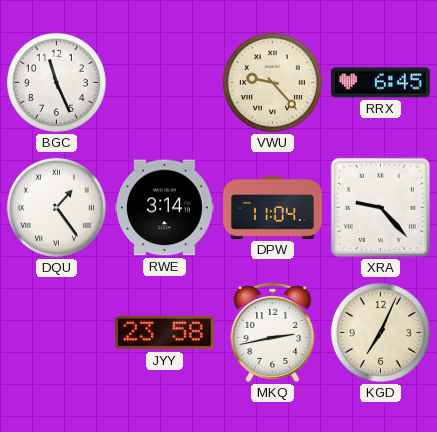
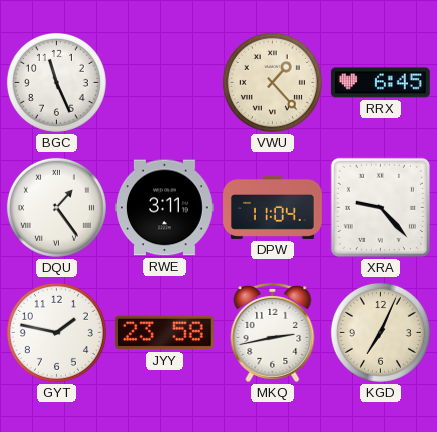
VWU: 9:23 -> 1:23 (272, 82)
RWE: 3:14 -> 3:11 (165, 208)
GYT: none -> 1:47 (56, 332)
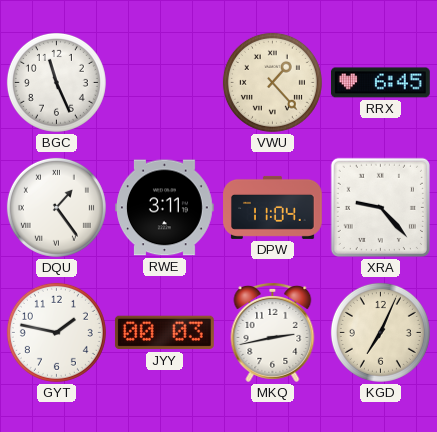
JYY: 23:58 -> 00:03 (164, 333)
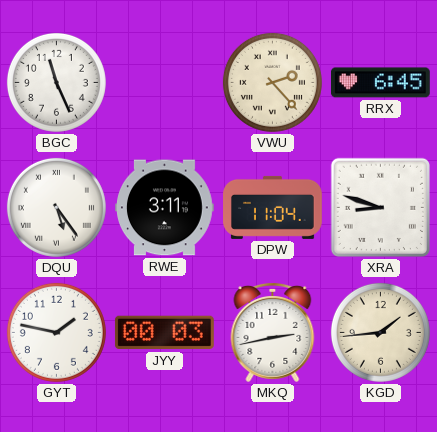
VWU: 1:23 -> 2:23 (272, 82)
DQU: 1:24 -> 5:24 (56, 207)
XRA: 9:23 -> 8:48 (380, 207)
KGD: 7:04 -> 1:44 (380, 332)
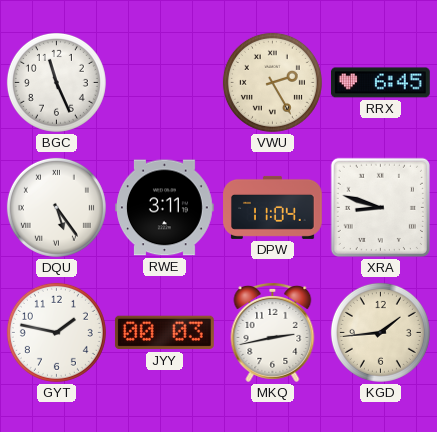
VWU: 2:23 -> 2:25 (272, 82)
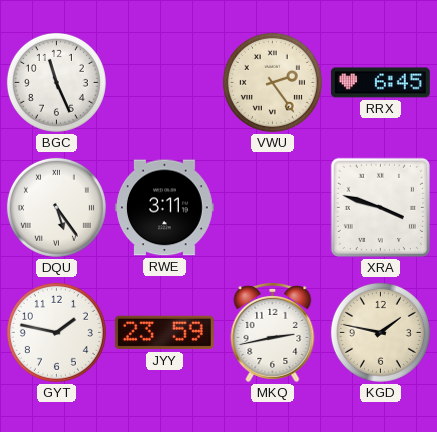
VWU: 2:25 -> 2:24 (272, 82)
DPW: 11:04 -> none (273, 207)
XRA: 8:48 -> 3:48 (380, 207)
JYY: 00:03 -> 23:59 (164, 333)
KGD: 1:44 -> 1:47 (380, 332)
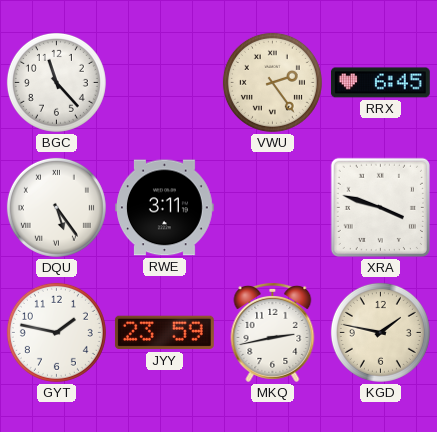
BGC: 11:26 -> 11:23 (56, 82)
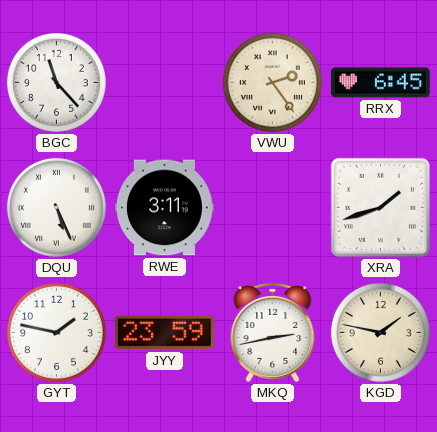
DQU: 5:24 -> 5:26 (56, 207)
XRA: 3:48 -> 1:42 (380, 207)
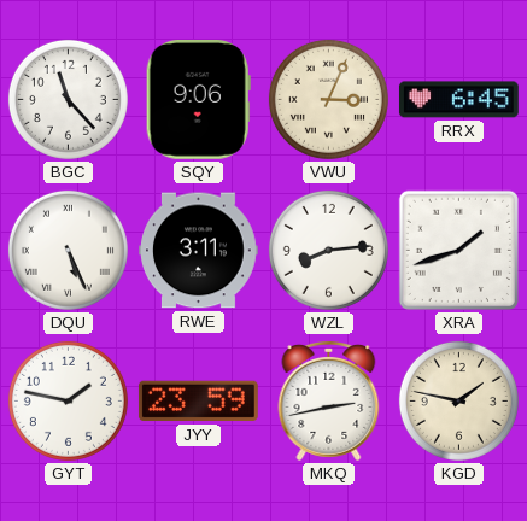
SQY: none -> 9:06 (198, 99)
VWU: 2:24 -> 3:04 (328, 99)
WZL: none -> 8:14 (328, 250)
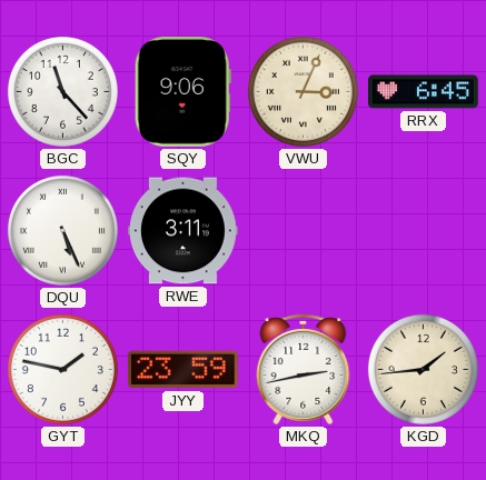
WZL: 8:14 -> none (328, 250)
XRA: 1:42 -> none (458, 250)
KGD: 1:47 -> 1:44 (423, 369)
